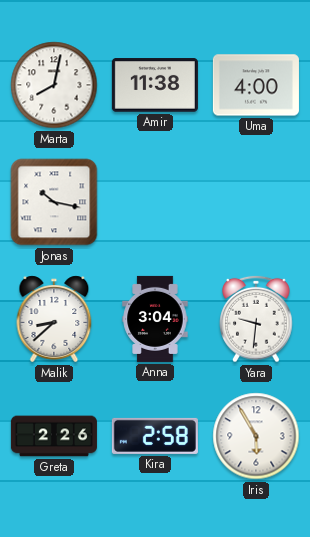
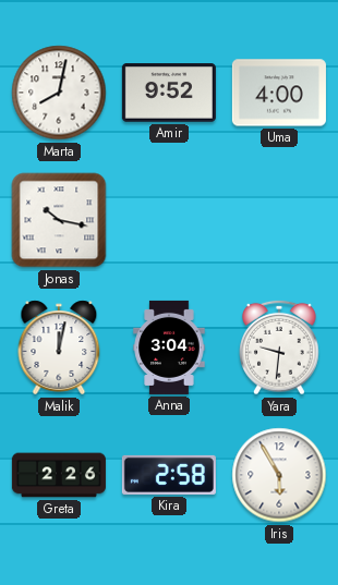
Amir: 11:38 -> 9:52 (169, 93)
Malik: 8:38 -> 12:02 (59, 348)
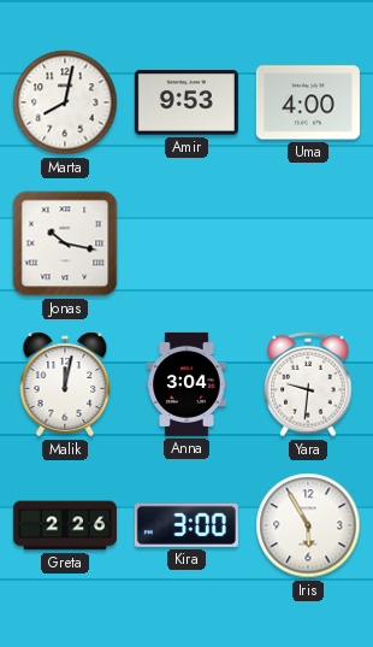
Amir: 9:52 -> 9:53 (186, 102)
Kira: 2:58 -> 3:00 (186, 525)
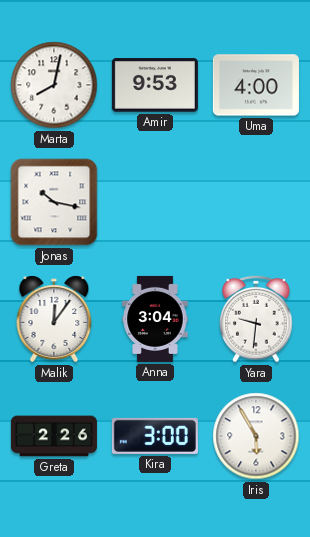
Malik: 12:02 -> 12:06 (54, 319)
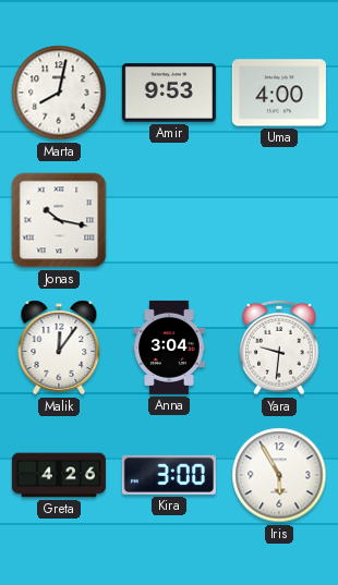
Greta: 2:26 -> 4:26 (59, 475)
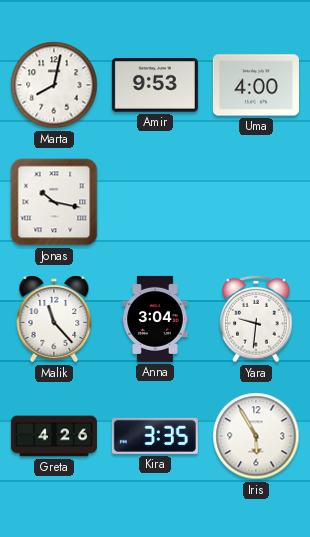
Malik: 12:06 -> 11:23 (54, 319)
Kira: 3:00 -> 3:35 (155, 436)
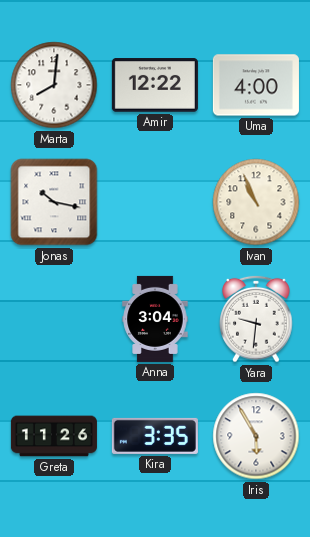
Marta: 8:02 -> 8:01 (54, 85)
Amir: 9:53 -> 12:22 (155, 85)
Ivan: none -> 10:56 (256, 202)
Malik: 11:23 -> none (54, 319)
Greta: 4:26 -> 11:26 (54, 436)
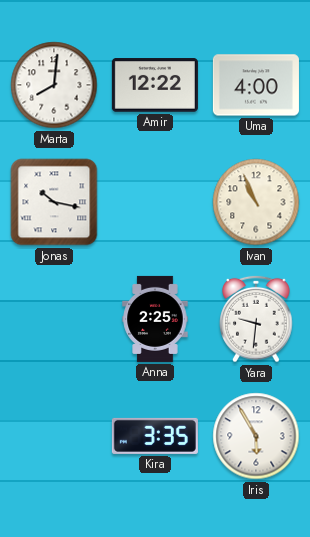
Anna: 3:04 -> 2:25 (155, 319)
Greta: 11:26 -> none (54, 436)
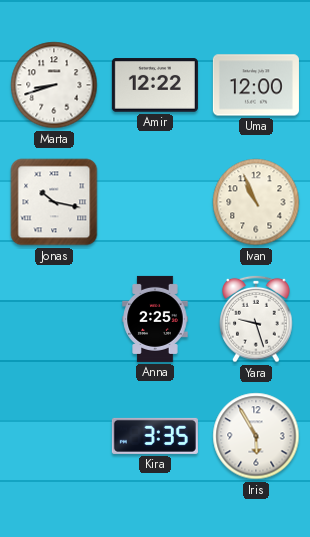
Marta: 8:01 -> 8:42 (54, 85)
Uma: 4:00 -> 12:00 (256, 85)
Yara: 9:31 -> 9:27 (256, 319)
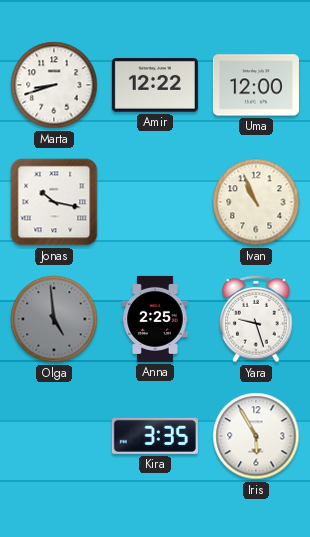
Olga: none -> 4:59 (54, 319)
